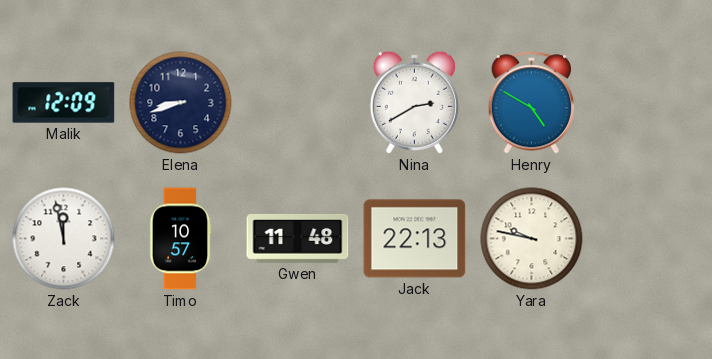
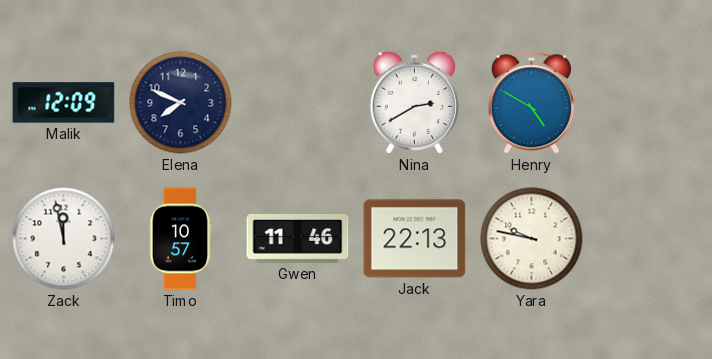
Elena: 8:42 -> 7:49 (181, 103)
Gwen: 11:48 -> 11:46 (298, 238)
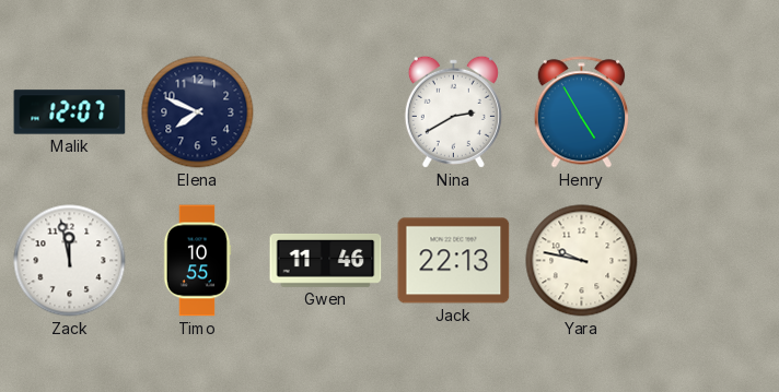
Malik: 12:09 -> 12:07 (70, 112)
Henry: 4:50 -> 4:55 (582, 112)
Timo: 10:57 -> 10:55 (197, 261)
